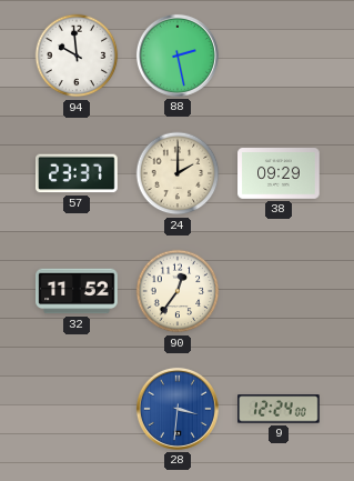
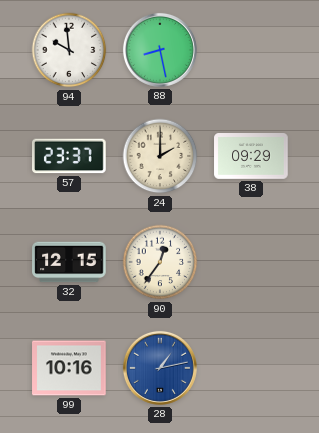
88: 2:28 -> 8:28 (160, 50)
32: 11:52 -> 12:15 (69, 262)
99: none -> 10:16 (69, 368)
28: 3:31 -> 1:13 (160, 368)
9: 12:24 -> none (279, 409)
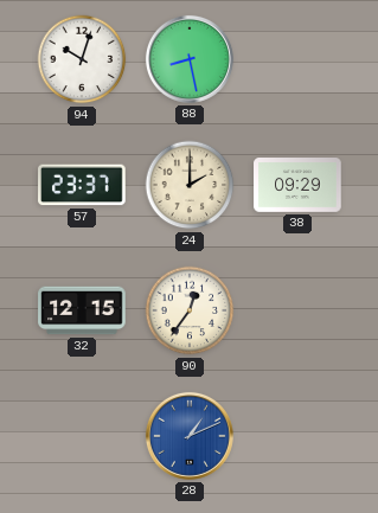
94: 9:59 -> 10:03 (82, 59)
99: 10:16 -> none (69, 368)
28: 1:13 -> 1:11 (190, 436)
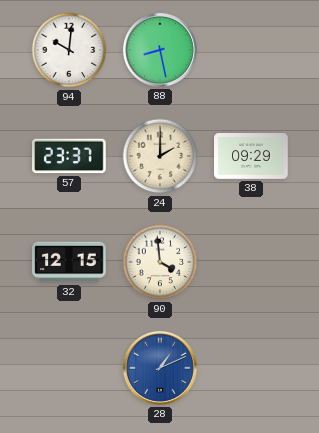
94: 10:03 -> 10:01 (69, 50)
90: 12:36 -> 3:59 (160, 262)
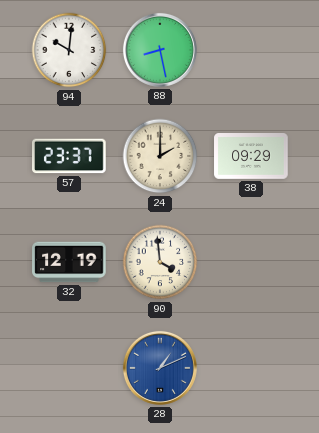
32: 12:15 -> 12:19 (69, 262)
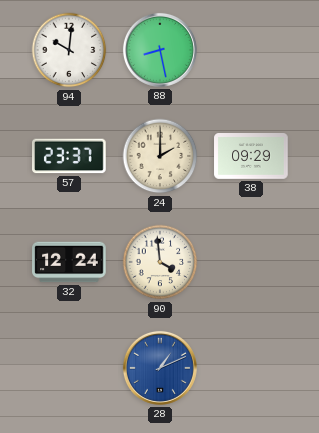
32: 12:19 -> 12:24 (69, 262)
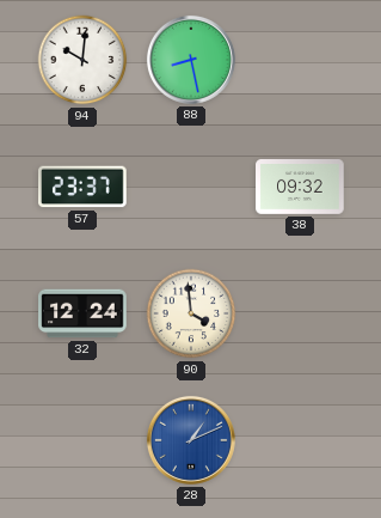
24: 2:00 -> none (160, 156)
38: 09:29 -> 09:32 (300, 188)
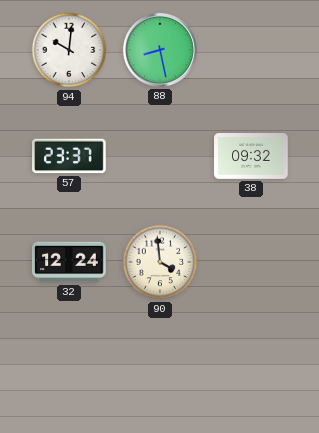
28: 1:11 -> none (191, 440)
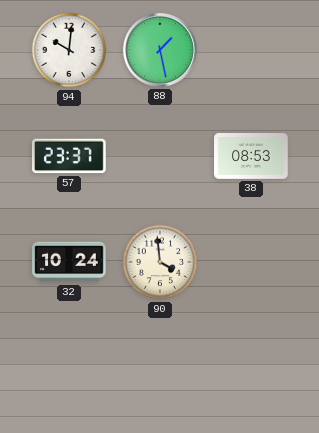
88: 8:28 -> 1:28 (160, 50)
38: 09:32 -> 08:53 (251, 157)
32: 12:24 -> 10:24 (69, 262)
